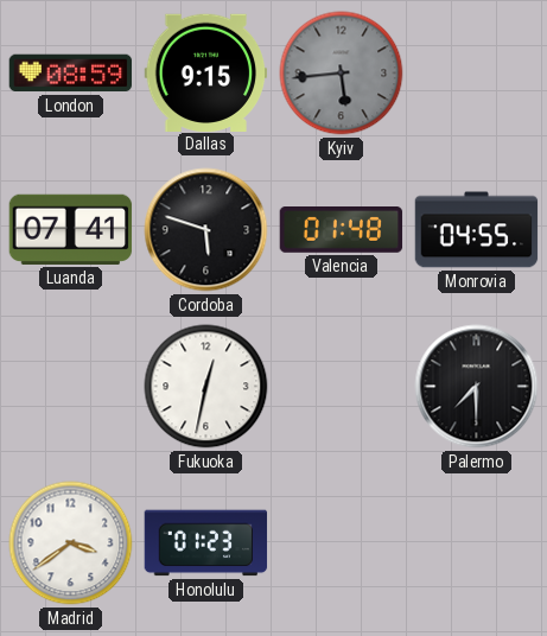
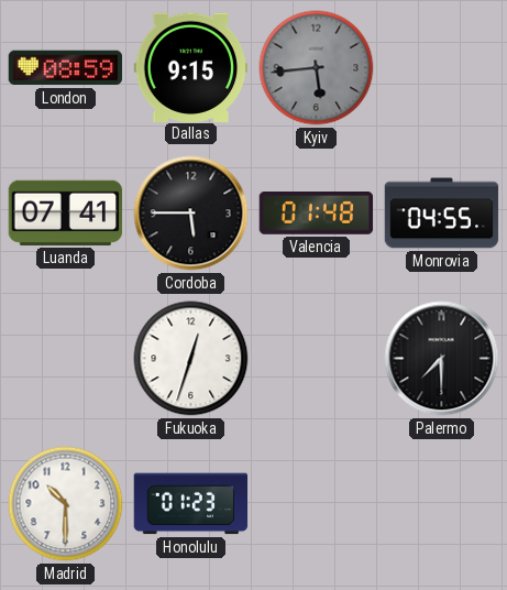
Cordoba: 5:48 -> 5:45 (191, 214)
Fukuoka: 12:32 -> 12:33 (191, 359)
Madrid: 3:39 -> 10:30 (66, 504)
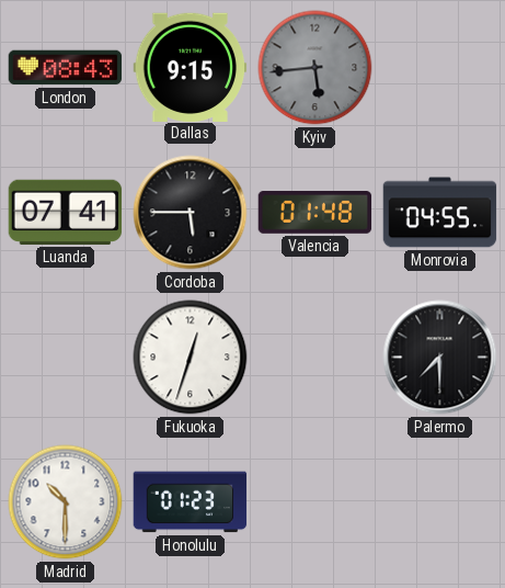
London: 08:59 -> 08:43 (66, 68)
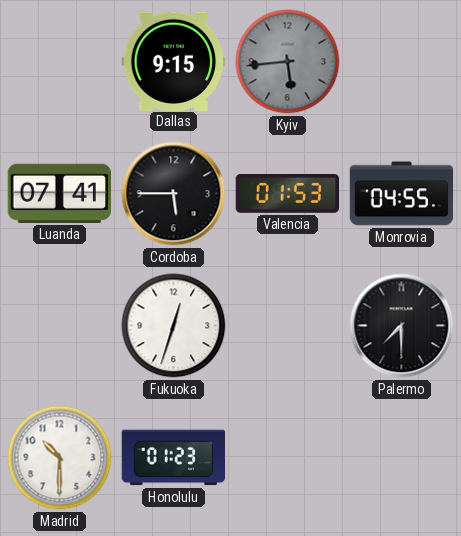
London: 08:43 -> none (66, 68)
Valencia: 01:48 -> 01:53 (288, 194)
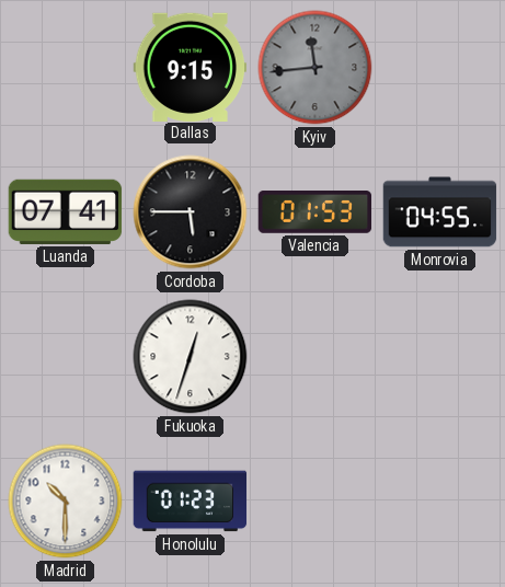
Kyiv: 5:44 -> 11:44 (315, 68)
Palermo: 7:30 -> none (402, 326)
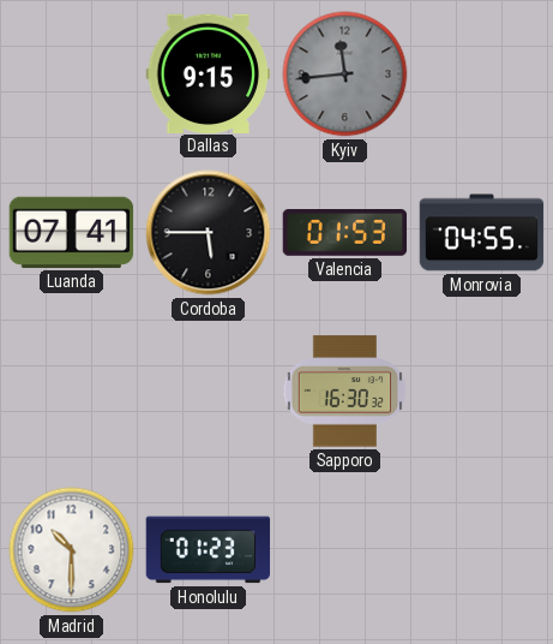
Fukuoka: 12:33 -> none (191, 357)
Sapporo: none -> 16:30 (345, 392)
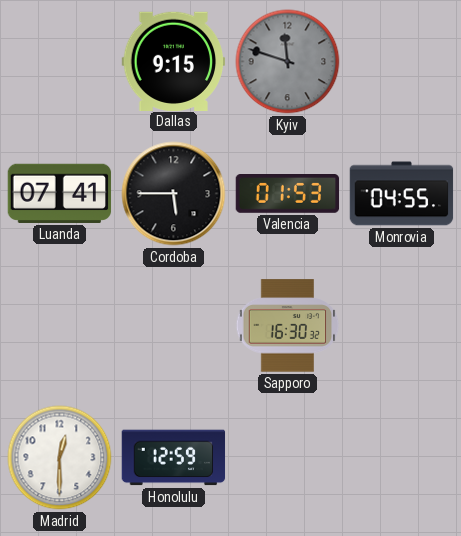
Kyiv: 11:44 -> 11:48 (288, 62)
Madrid: 10:30 -> 12:30 (60, 458)
Honolulu: 01:23 -> 12:59 (174, 458)
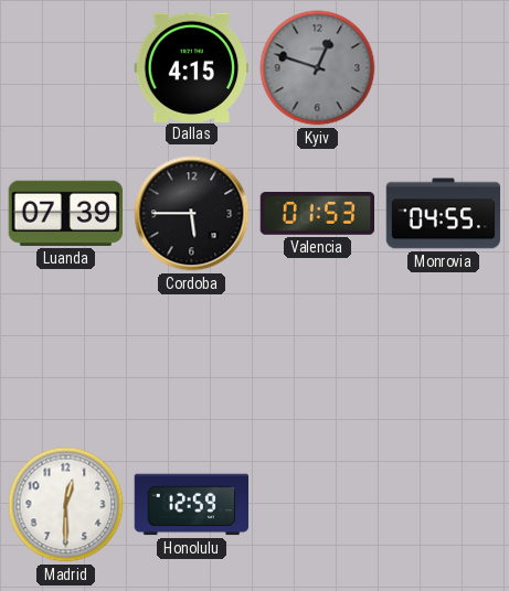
Dallas: 9:15 -> 4:15 (192, 67)
Kyiv: 11:48 -> 12:48 (318, 68)
Luanda: 07:41 -> 07:39 (66, 213)
Sapporo: 16:30 -> none (288, 326)
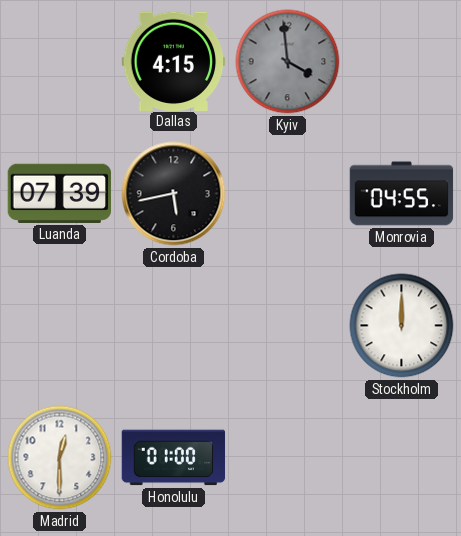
Kyiv: 12:48 -> 3:59 (288, 62)
Cordoba: 5:45 -> 5:43 (174, 194)
Valencia: 01:53 -> none (318, 214)
Stockholm: none -> 12:00 (402, 326)
Honolulu: 12:59 -> 01:00 (174, 458)
